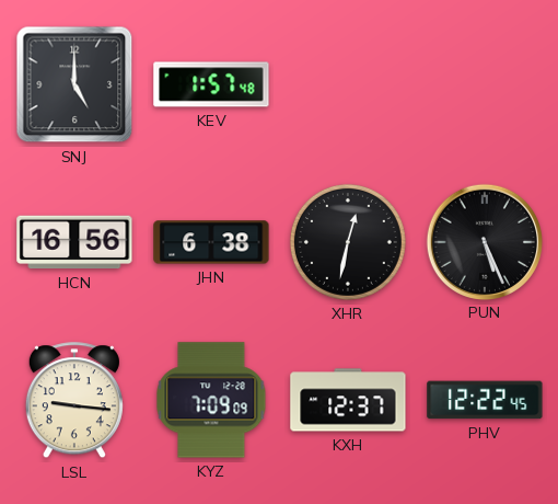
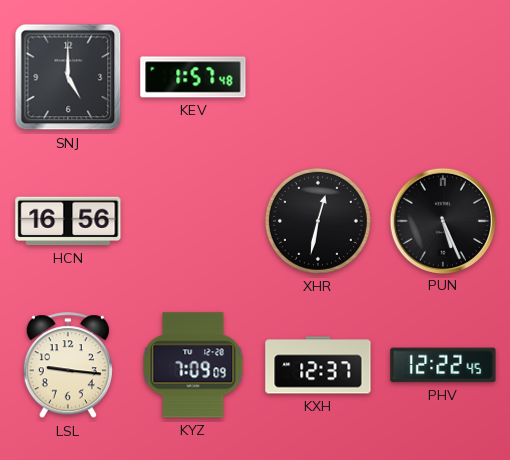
JHN: 6:38 -> none (211, 242)
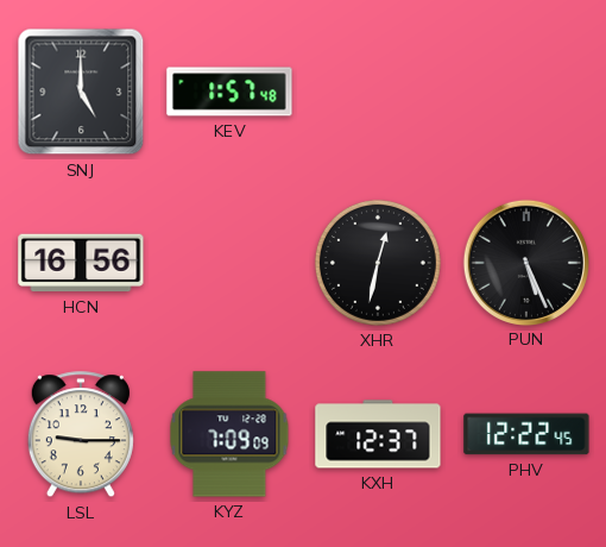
LSL: 9:16 -> 9:15 (81, 435)
